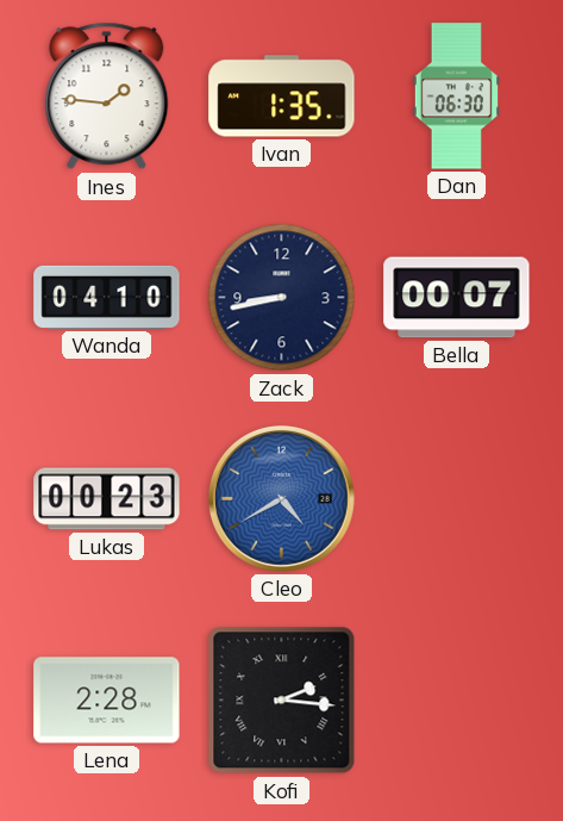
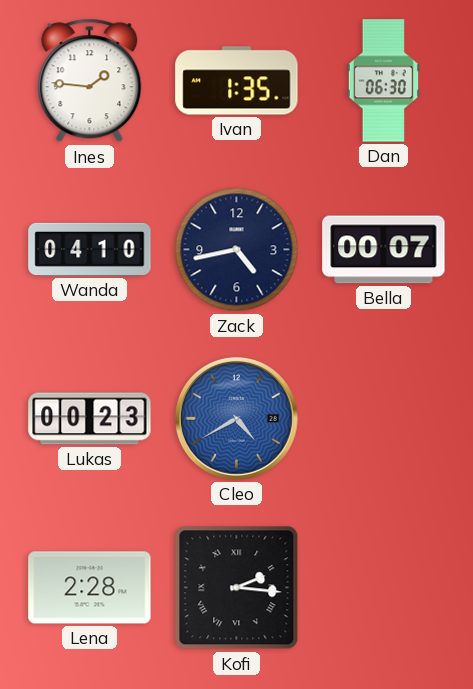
Zack: 8:43 -> 4:43 (237, 250)
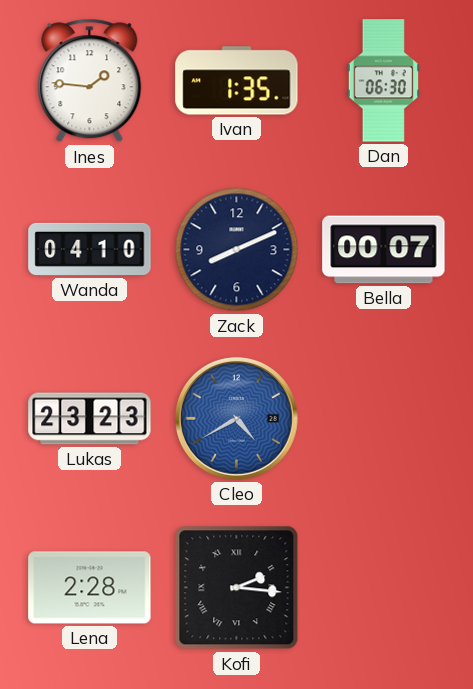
Zack: 4:43 -> 8:11 (237, 250)
Lukas: 00:23 -> 23:23 (90, 419)
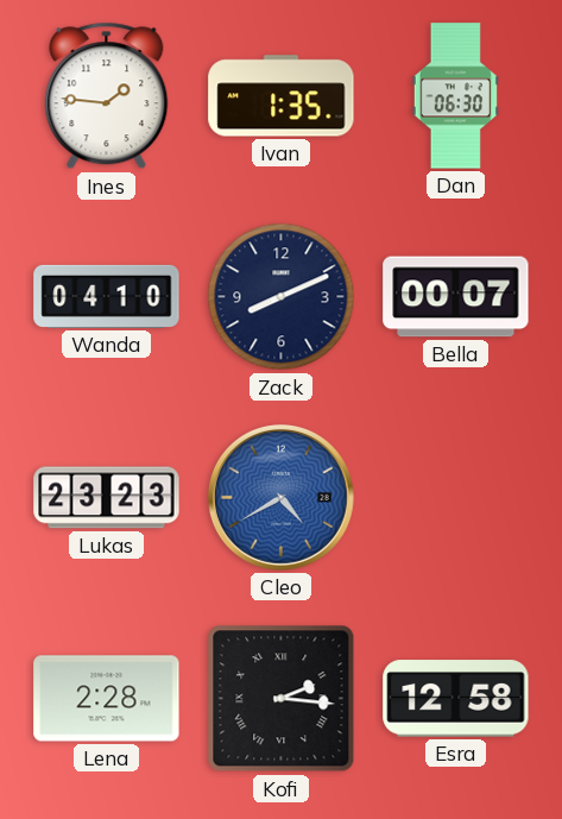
Esra: none -> 12:58 (456, 699)
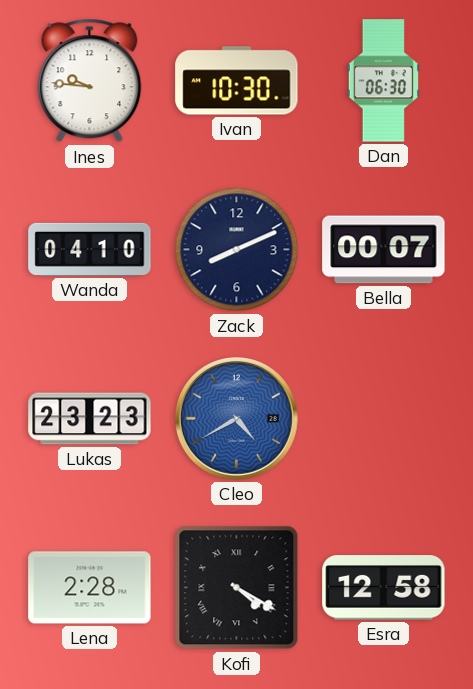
Ines: 1:46 -> 9:46 (90, 81)
Ivan: 1:35 -> 10:30 (237, 81)
Kofi: 2:16 -> 4:20 (237, 588)
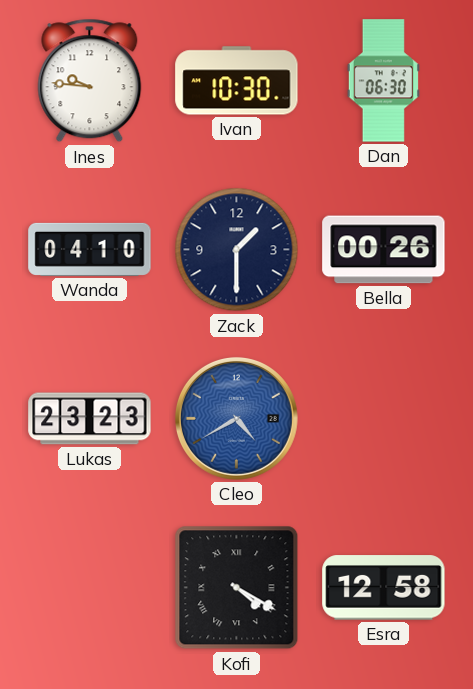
Zack: 8:11 -> 1:30 (237, 250)
Bella: 00:07 -> 00:26 (384, 250)
Lena: 2:28 -> none (90, 588)
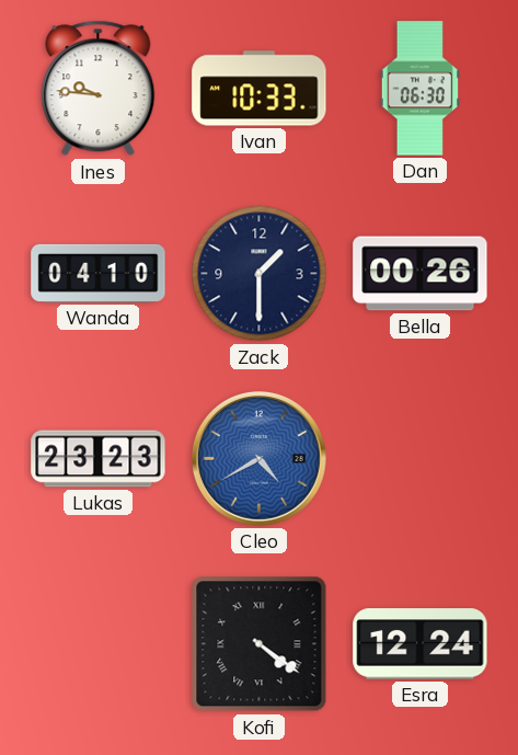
Ivan: 10:30 -> 10:33 (260, 89)
Kofi: 4:20 -> 4:21 (260, 644)
Esra: 12:58 -> 12:24 (421, 644)
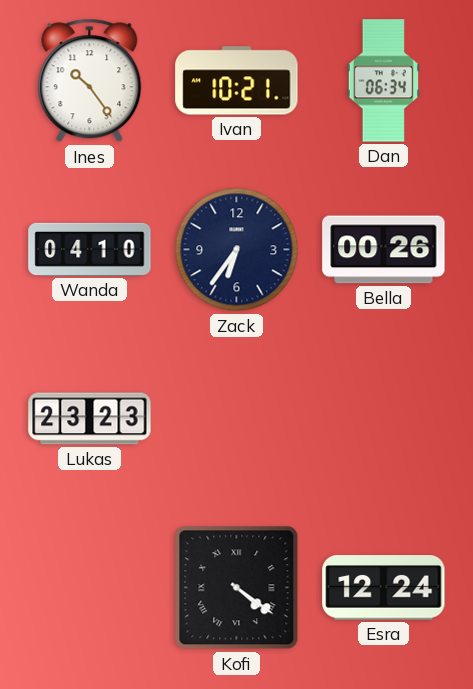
Ines: 9:46 -> 10:24 (90, 81)
Ivan: 10:33 -> 10:21 (237, 81)
Dan: 06:30 -> 06:34 (383, 81)
Zack: 1:30 -> 6:36 (237, 250)
Cleo: 4:40 -> none (258, 458)
